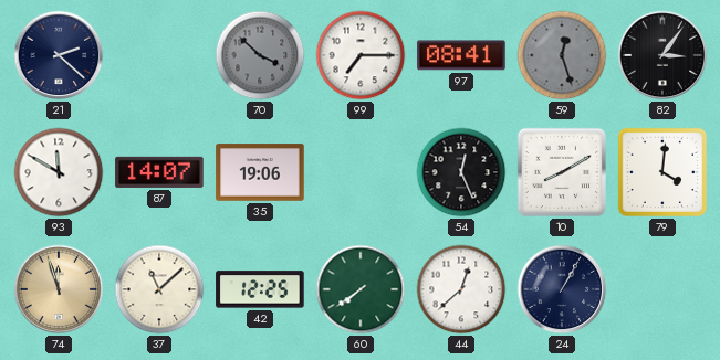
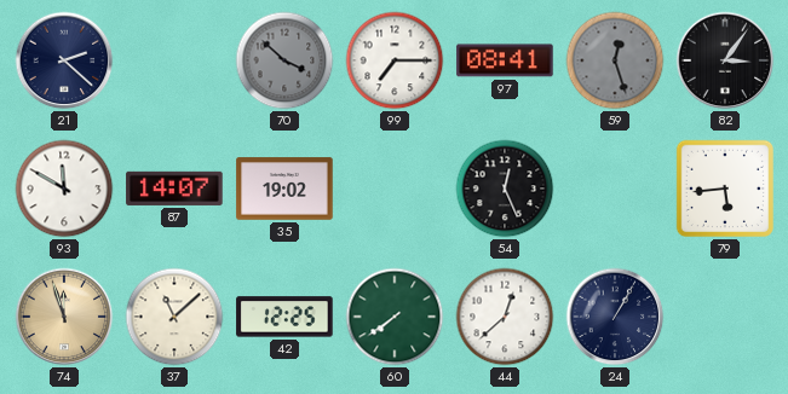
35: 19:06 -> 19:02 (284, 189)
10: 8:10 -> none (562, 172)
79: 4:01 -> 5:44 (725, 189)
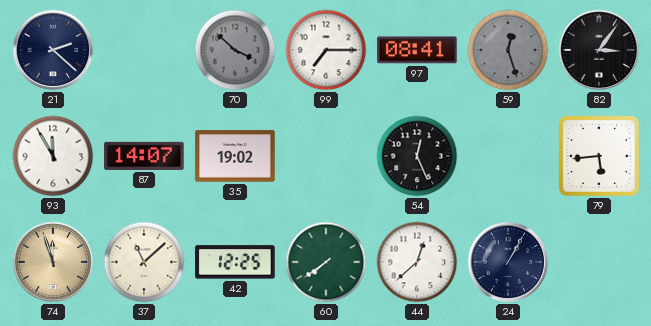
93: 11:50 -> 11:55 (53, 156)
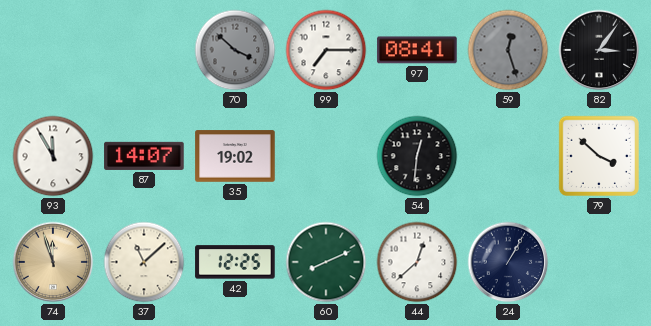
21: 2:22 -> none (53, 50)
54: 12:26 -> 12:31 (417, 156)
79: 5:44 -> 3:52 (599, 156)
60: 7:39 -> 8:11 (326, 262)
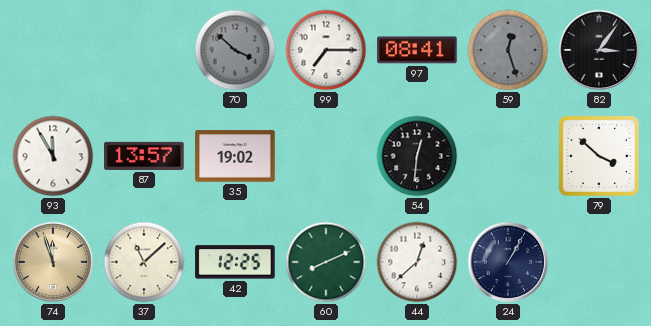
87: 14:07 -> 13:57 (144, 156)
